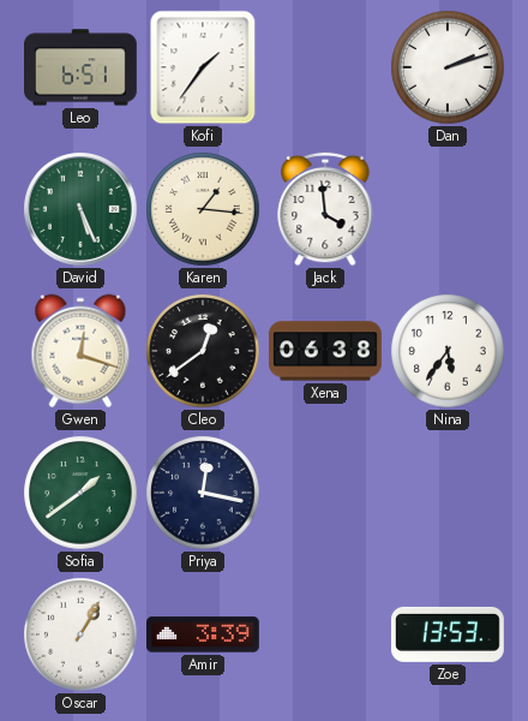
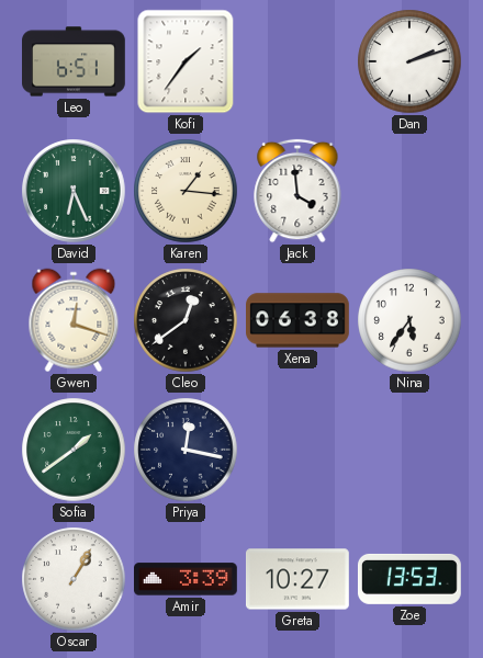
David: 5:26 -> 6:26 (75, 192)
Greta: none -> 10:27 (297, 579)
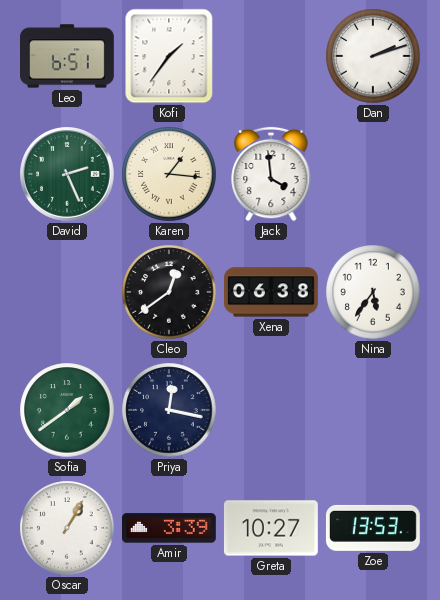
David: 6:26 -> 2:26 (68, 175)
Gwen: 12:18 -> none (74, 320)
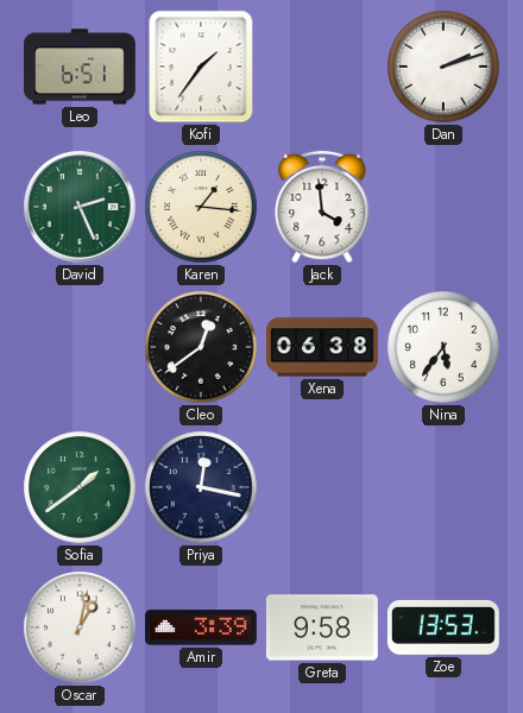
Oscar: 1:05 -> 1:02 (80, 627)
Greta: 10:27 -> 9:58 (322, 627)
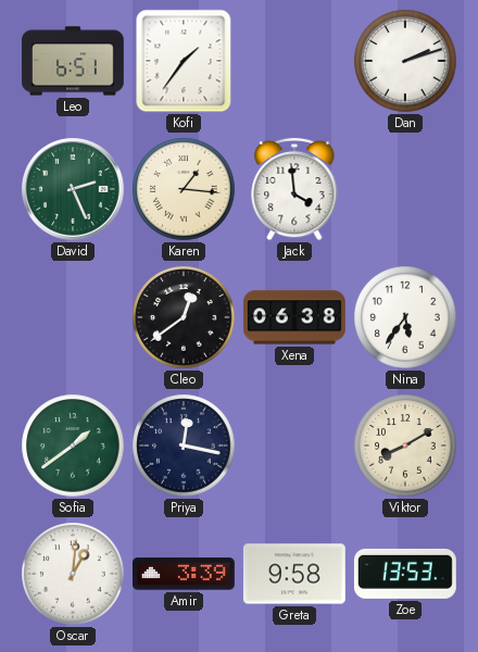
Viktor: none -> 8:10 (405, 446)
Oscar: 1:02 -> 1:01 (73, 574)
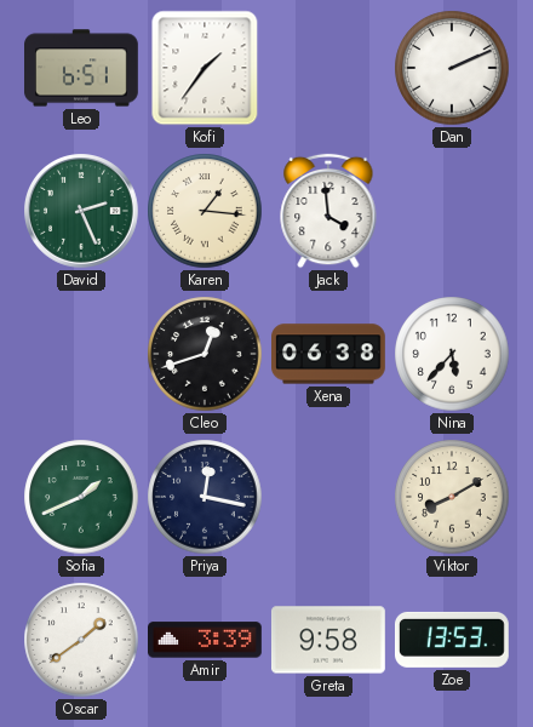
Dan: 2:12 -> 2:11 (452, 68)
Cleo: 12:39 -> 12:42 (205, 354)
Nina: 5:36 -> 5:37 (452, 354)
Sofia: 1:39 -> 1:41 (81, 497)
Oscar: 1:01 -> 1:39 (81, 640)
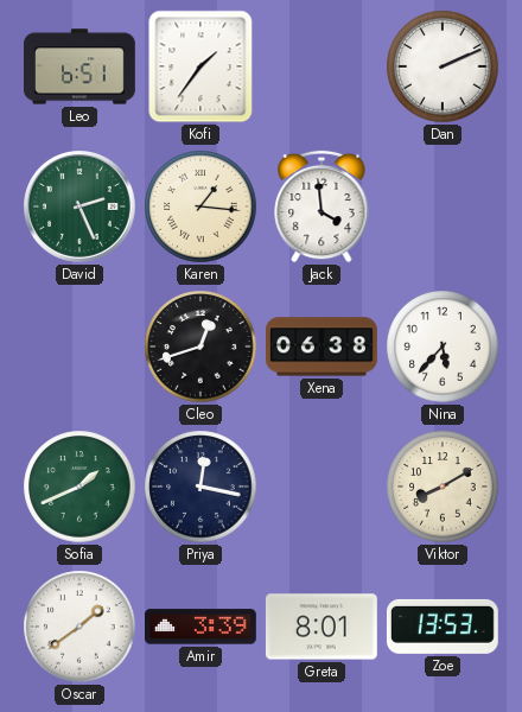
Greta: 9:58 -> 8:01 (322, 627)
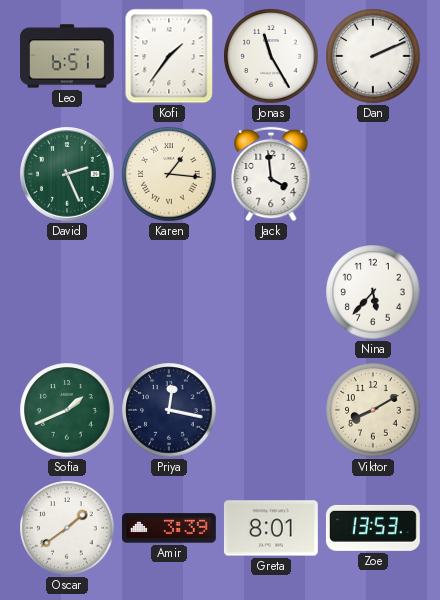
Jonas: none -> 11:25 (271, 56)
Cleo: 12:42 -> none (200, 347)
Xena: 06:38 -> none (323, 347)
